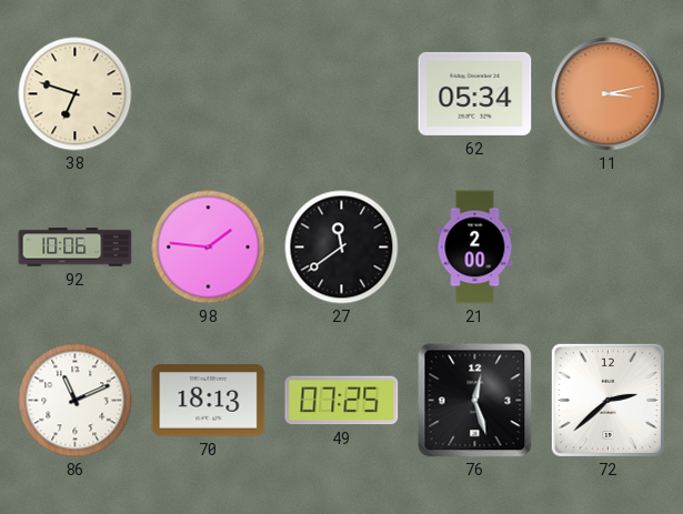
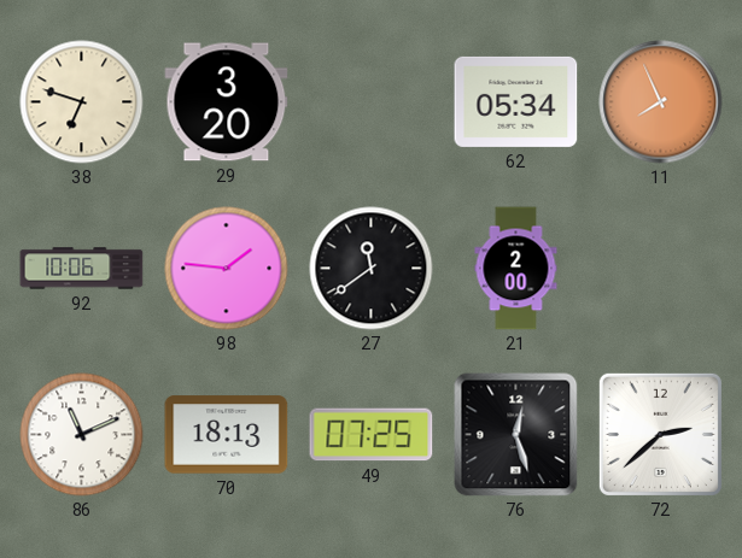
29: none -> 3:20 (227, 102)
11: 3:13 -> 7:56 (661, 102)
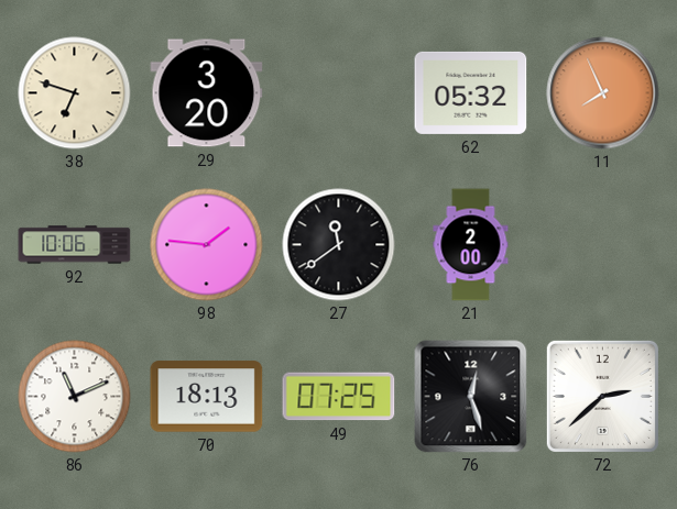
62: 05:34 -> 05:32 (471, 92)
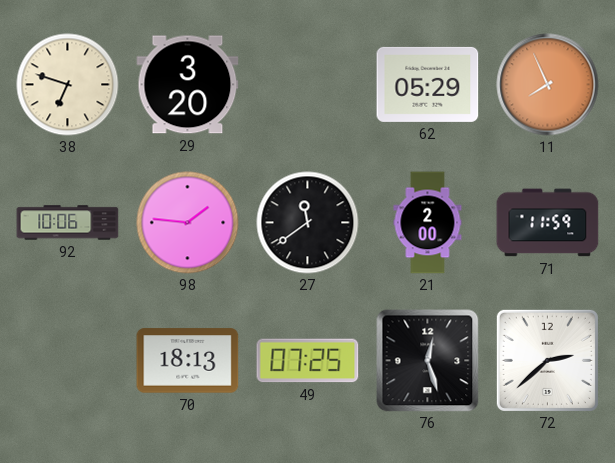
62: 05:32 -> 05:29 (428, 84)
71: none -> 11:59 (548, 223)
86: 11:11 -> none (75, 397)
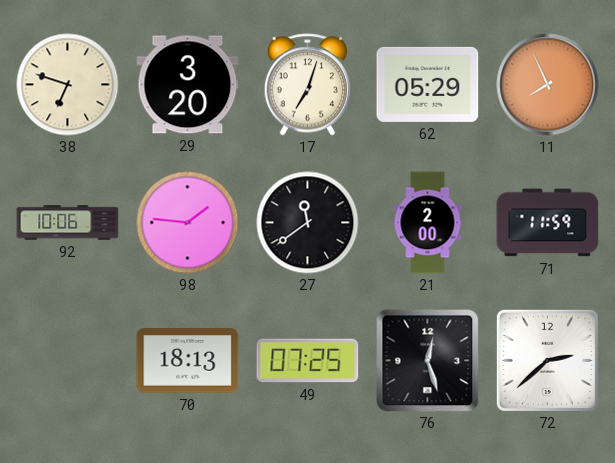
17: none -> 7:03 (308, 85)
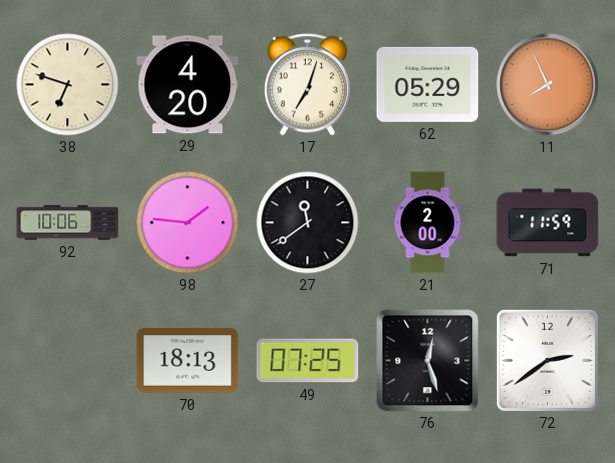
29: 3:20 -> 4:20 (188, 85)
72: 2:38 -> 2:39 (547, 360)
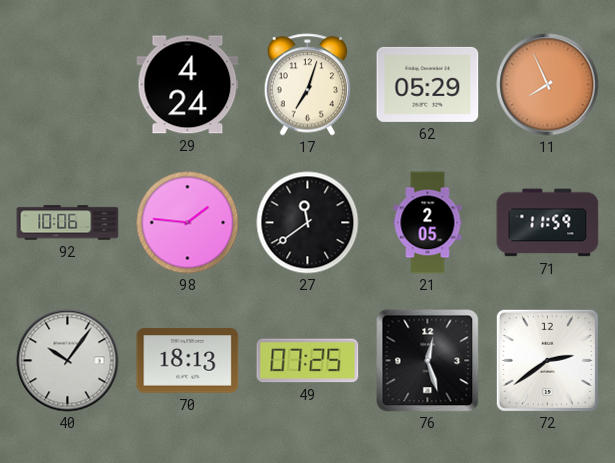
38: 6:48 -> none (68, 85)
29: 4:20 -> 4:24 (188, 85)
21: 2:00 -> 2:05 (428, 223)
40: none -> 10:06 (68, 361)
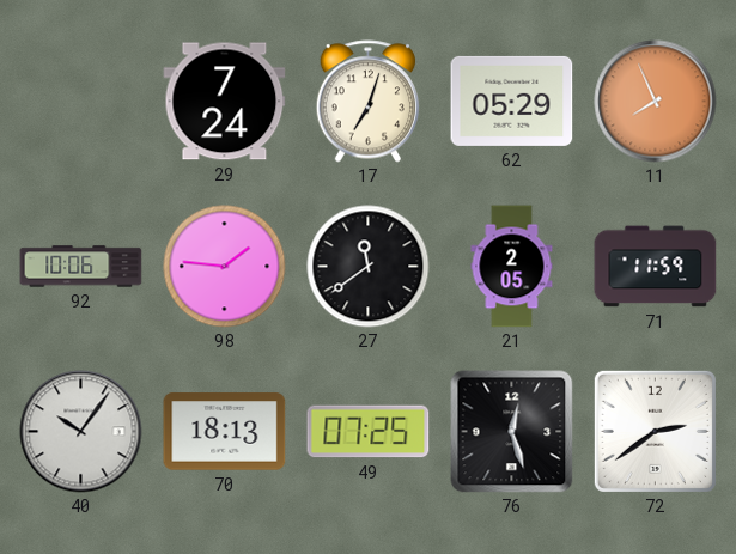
29: 4:24 -> 7:24 (225, 102)
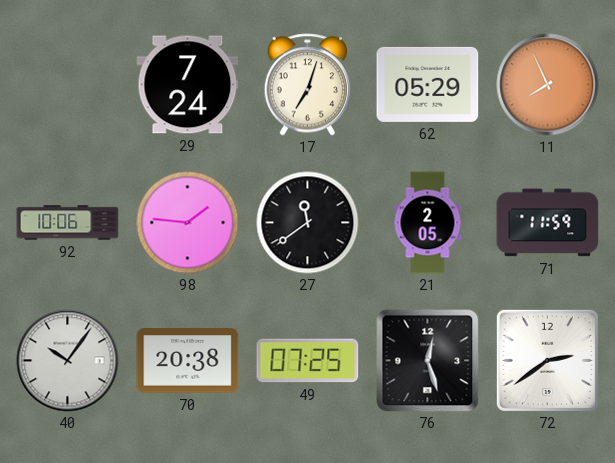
70: 18:13 -> 20:38 (188, 361)
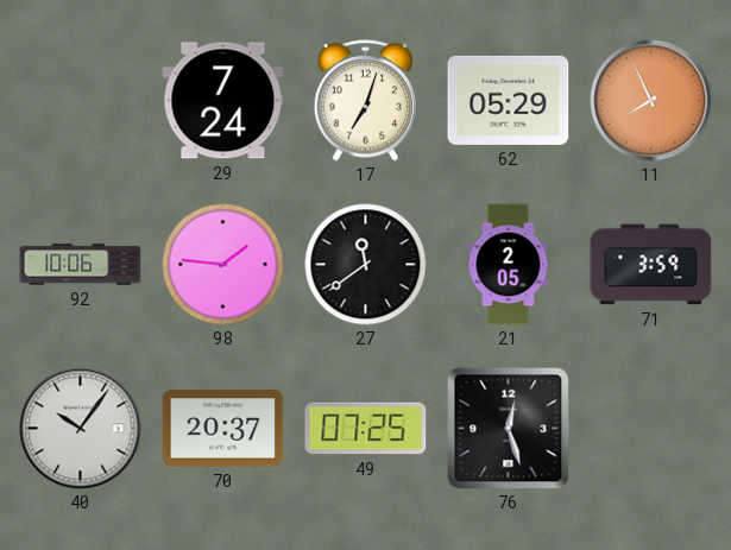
71: 11:59 -> 3:59 (651, 265)
70: 20:38 -> 20:37 (223, 429)
72: 2:39 -> none (547, 360)
